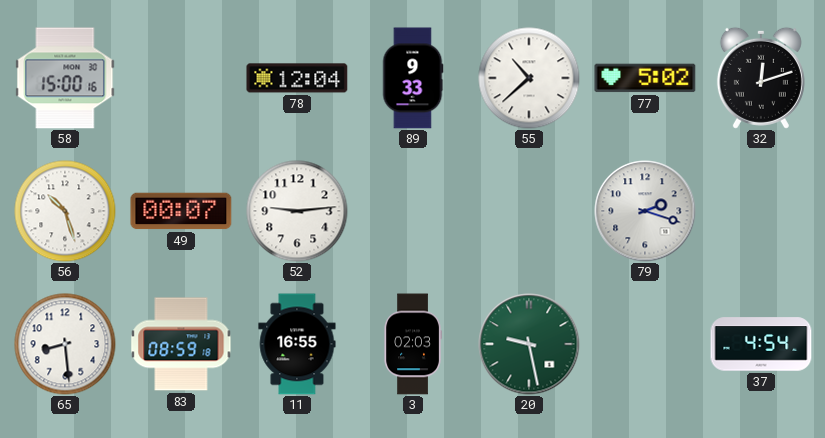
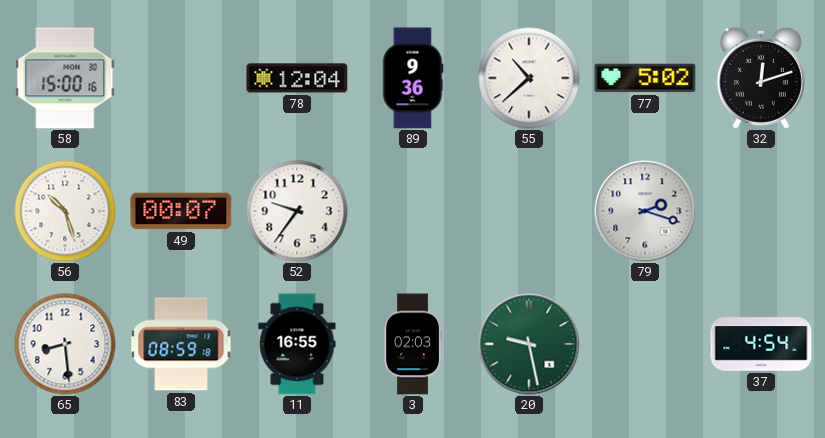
89: 9:33 -> 9:36 (413, 78)
52: 9:14 -> 9:36 (297, 211)
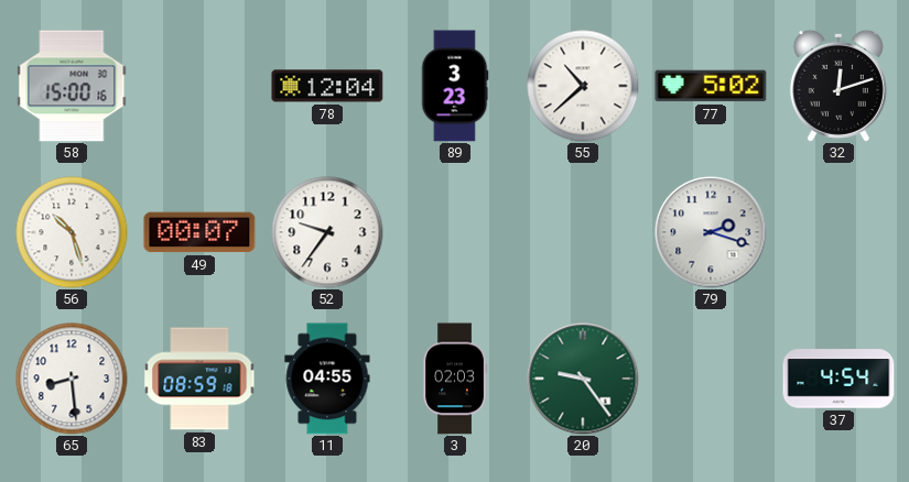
89: 9:36 -> 3:23 (455, 86)
11: 16:55 -> 04:55 (327, 379)
20: 9:28 -> 9:24 (583, 379)
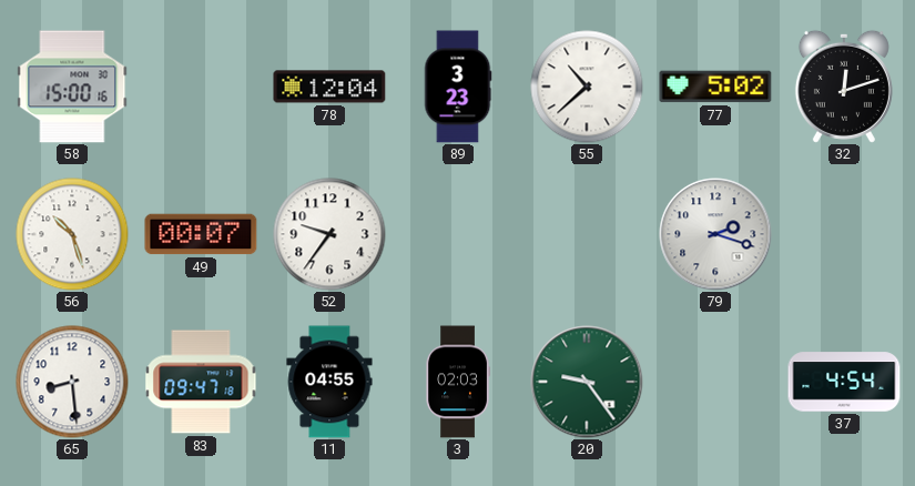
83: 08:59 -> 09:47 (201, 382)
